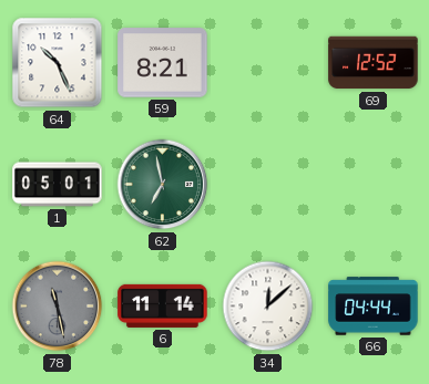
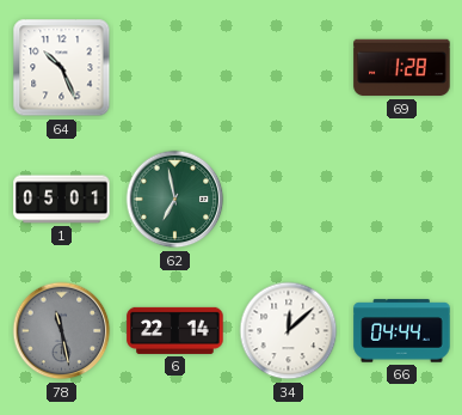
59: 8:21 -> none (163, 63)
69: 12:52 -> 1:28 (402, 68)
6: 11:14 -> 22:14 (175, 330)
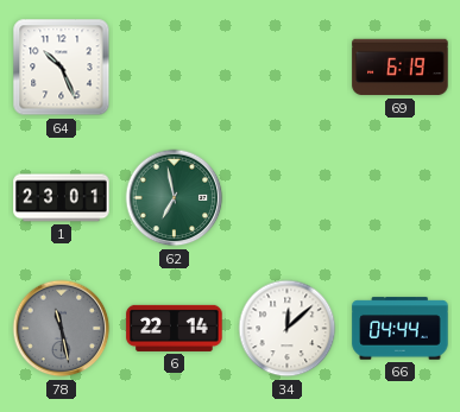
69: 1:28 -> 6:19 (401, 68)
1: 05:01 -> 23:01 (62, 198)
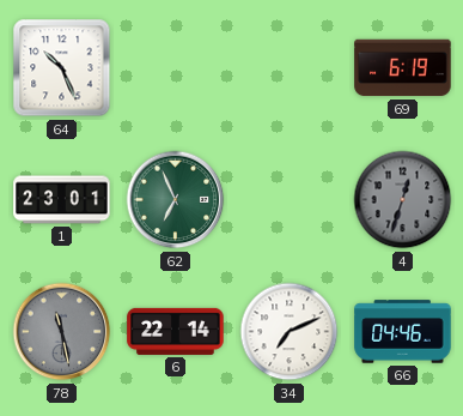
62: 6:58 -> 6:56 (176, 200)
4: none -> 12:33 (403, 200)
34: 12:08 -> 7:11 (290, 332)
66: 04:44 -> 04:46 (403, 332)
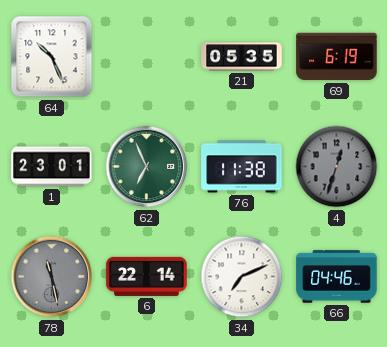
21: none -> 05:35 (242, 57)
76: none -> 11:38 (242, 167)
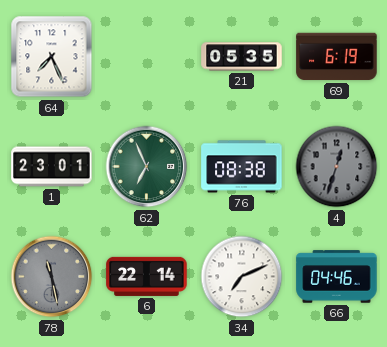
64: 10:26 -> 7:26 (52, 57)
76: 11:38 -> 08:38 (242, 167)
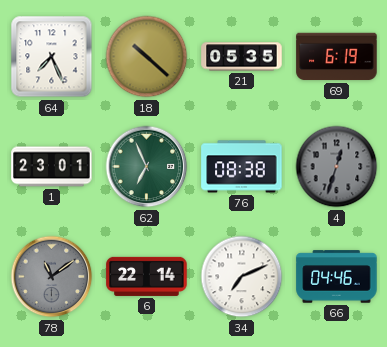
18: none -> 10:22 (147, 57)
78: 11:28 -> 11:09 (52, 277)
